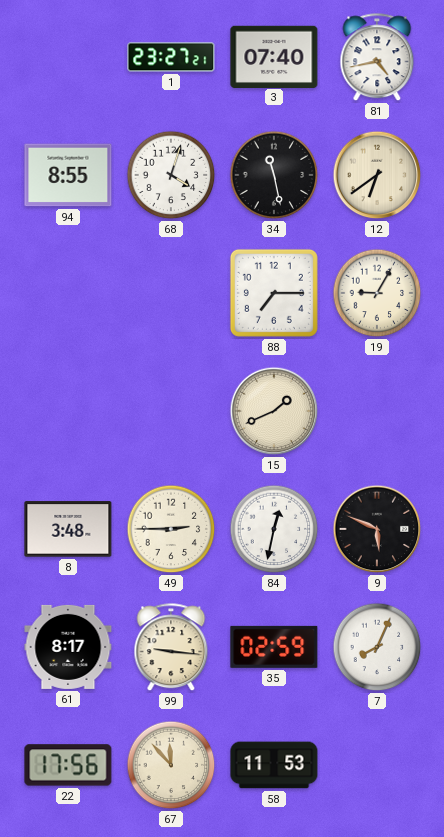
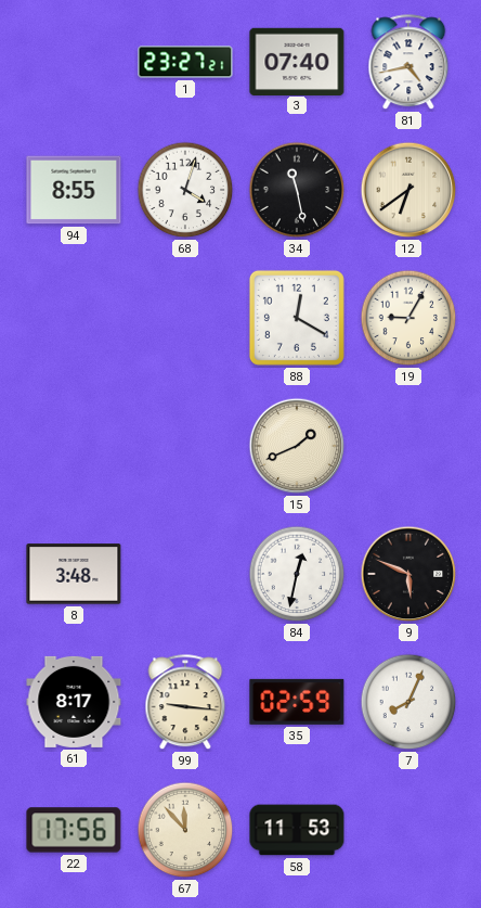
88: 7:15 -> 12:20 (297, 318)
49: 2:45 -> none (171, 529)
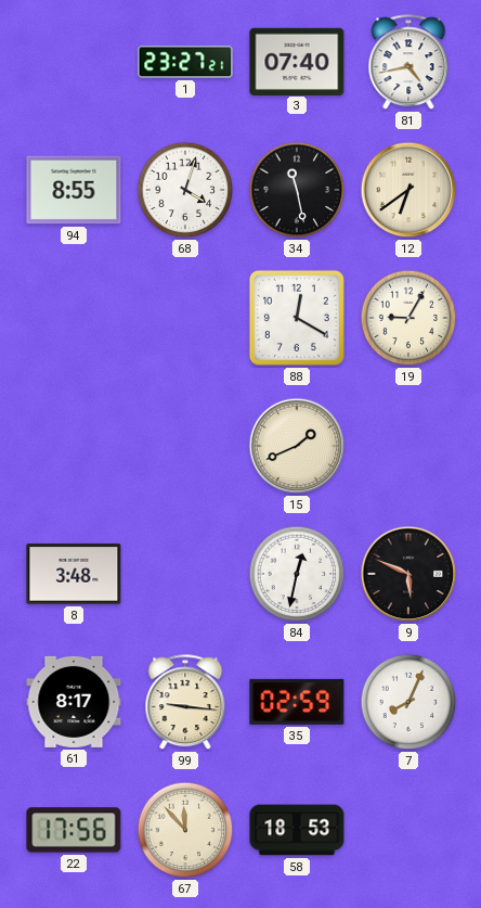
58: 11:53 -> 18:53 (297, 830)
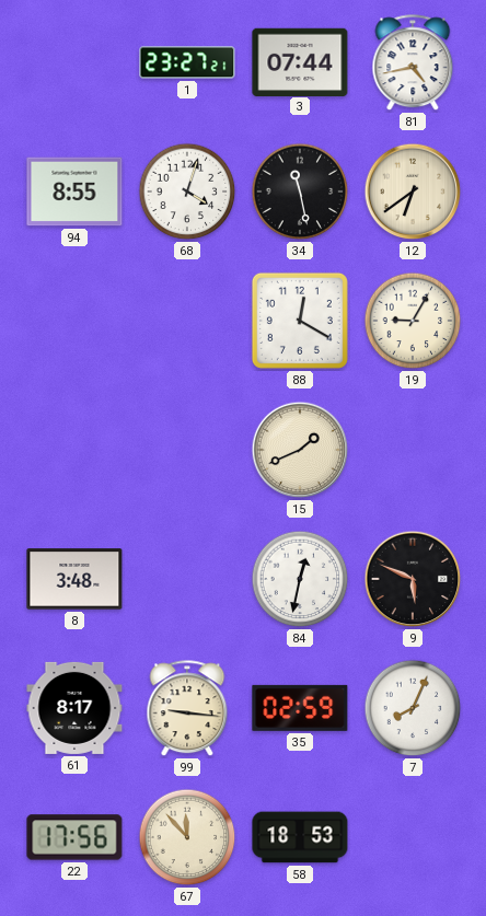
3: 07:40 -> 07:44 (300, 61)
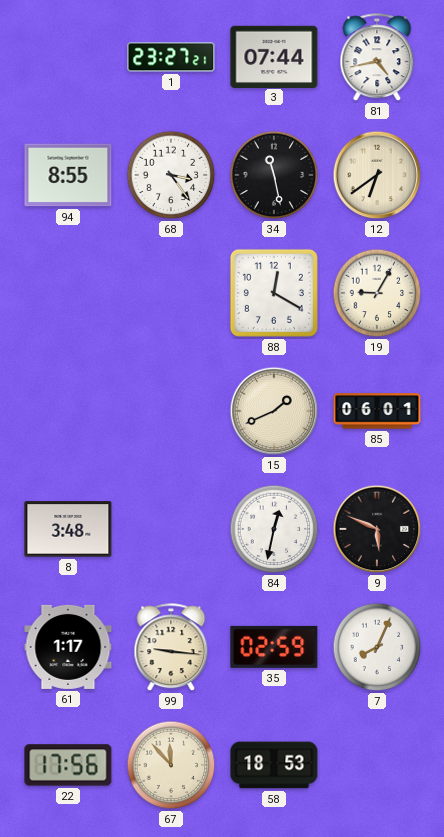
68: 4:03 -> 3:24 (171, 175)
85: none -> 06:01 (377, 411)
61: 8:17 -> 1:17 (68, 647)
